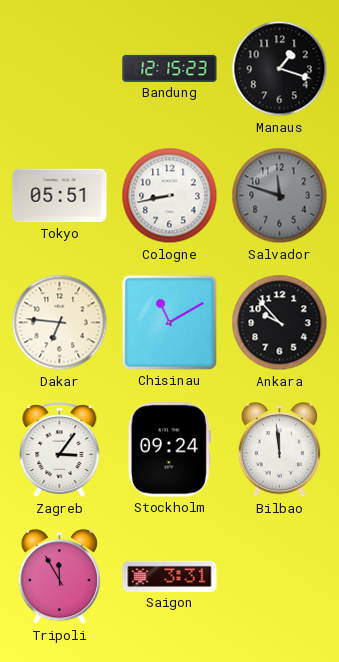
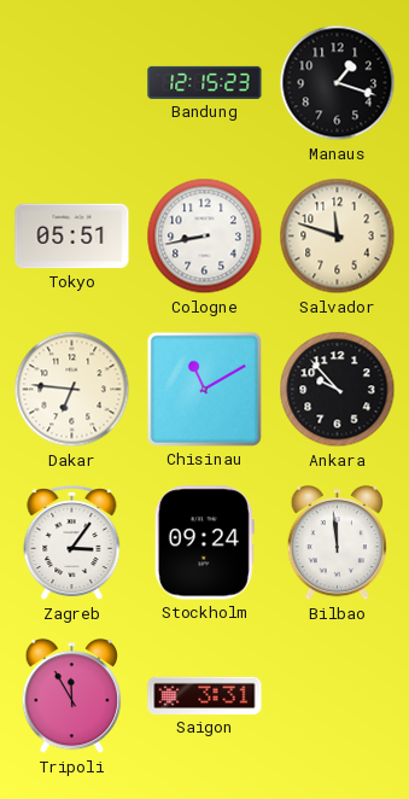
Salvador dial: grey -> cream (338, 237)
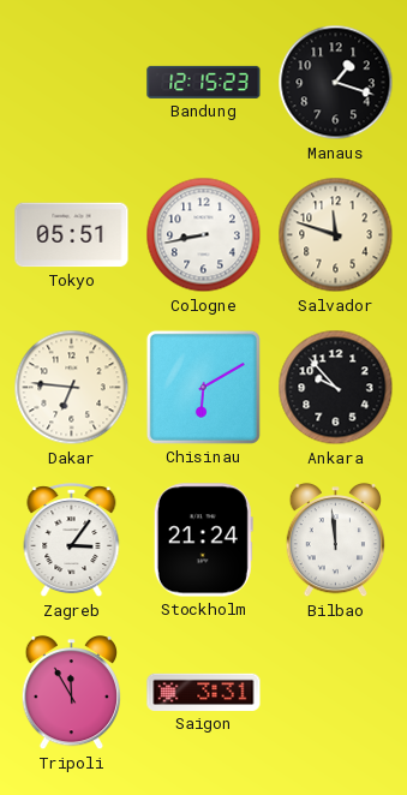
Chisinau: 11:10 -> 6:10 (203, 387)
Stockholm: 09:24 -> 21:24 (203, 540)
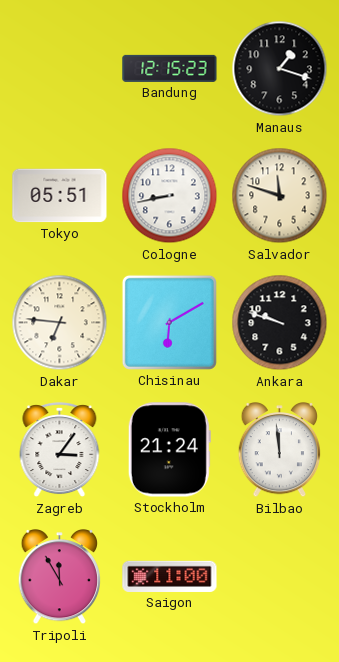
Ankara: 9:53 -> 9:48 (280, 323)
Saigon: 3:31 -> 11:00 (170, 576)
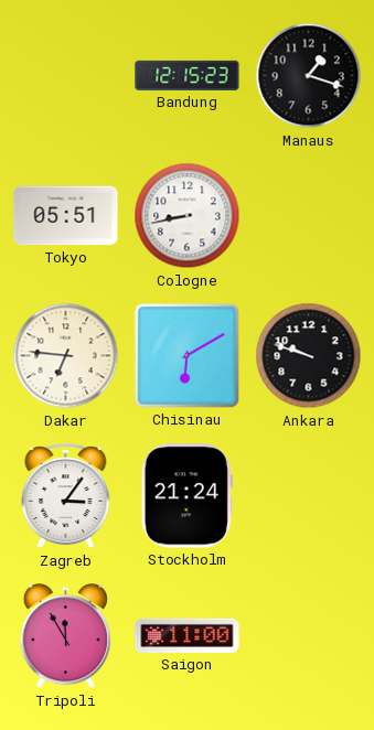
Salvador: 11:48 -> none (280, 196)
Bilbao: 11:59 -> none (279, 451)
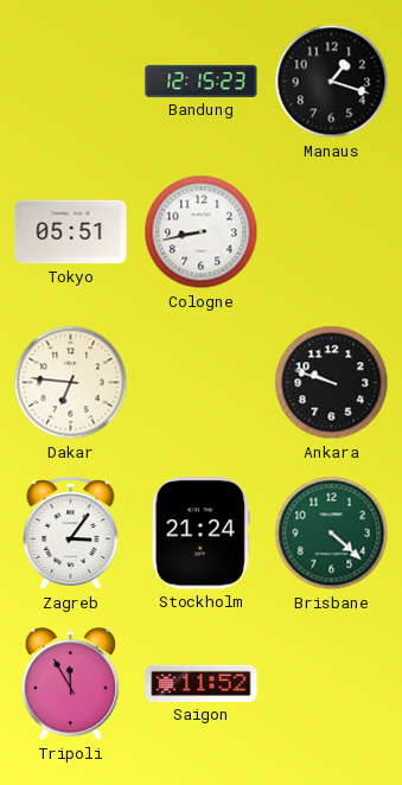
Chisinau: 6:10 -> none (186, 355)
Brisbane: none -> 4:22 (332, 534)
Saigon: 11:00 -> 11:52 (202, 683)
